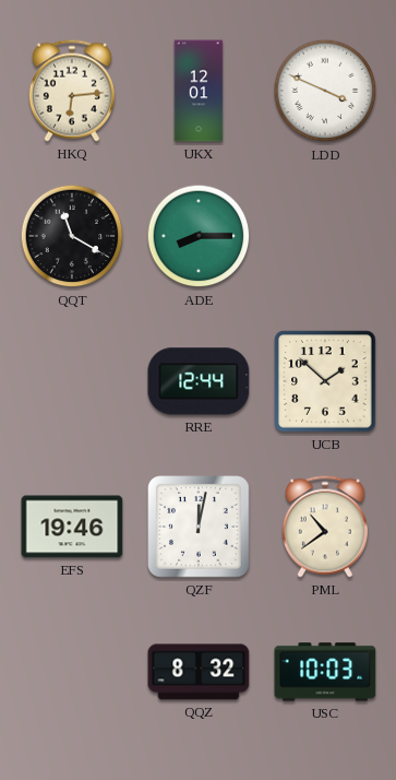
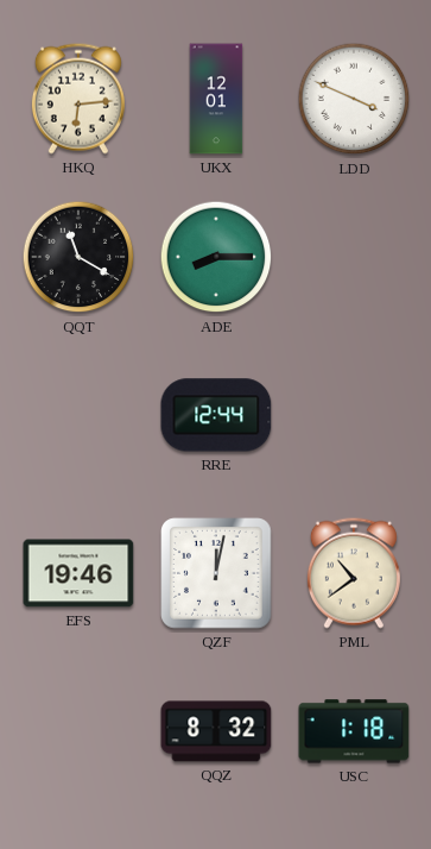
UCB: 1:52 -> none (325, 381)
USC: 10:03 -> 1:18 (354, 731)
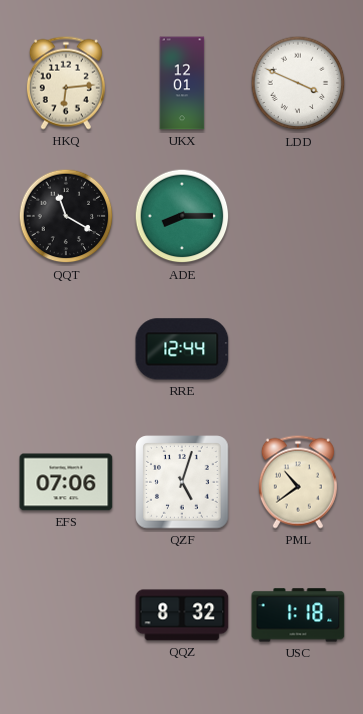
EFS: 19:46 -> 07:06 (66, 482)
QZF: 12:02 -> 5:03 (182, 482)
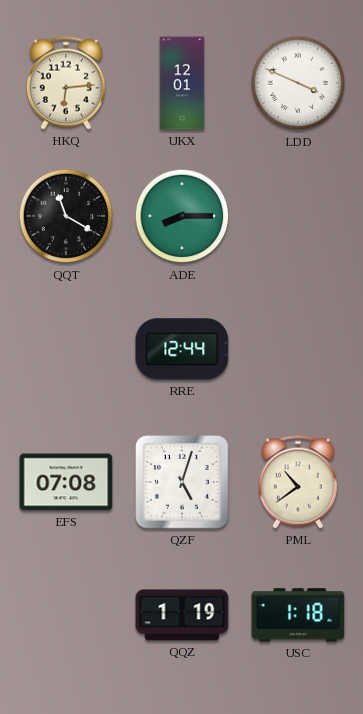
EFS: 07:06 -> 07:08 (66, 482)
QQZ: 8:32 -> 1:19 (182, 615)
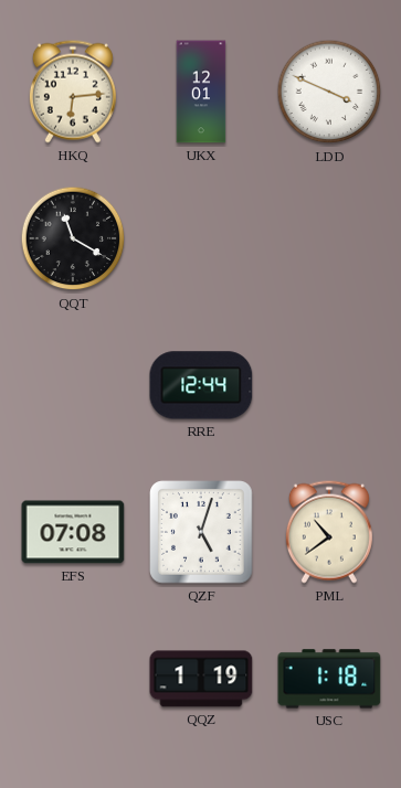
ADE: 8:15 -> none (182, 216)
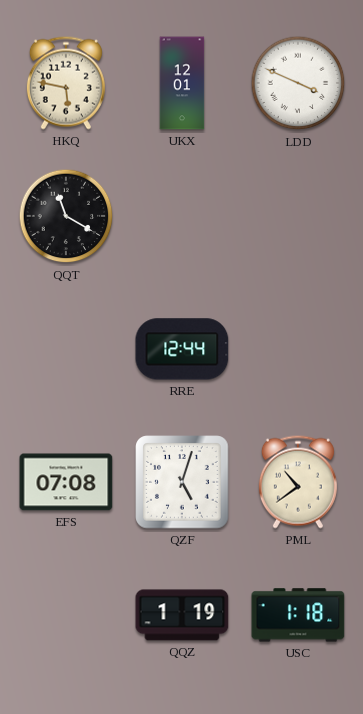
HKQ: 6:14 -> 5:47 (66, 83)
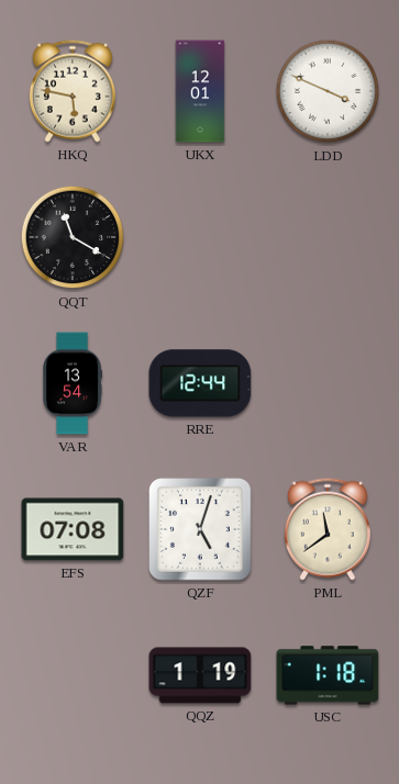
VAR: none -> 13:54 (73, 383)
PML: 10:39 -> 11:39 (328, 529)
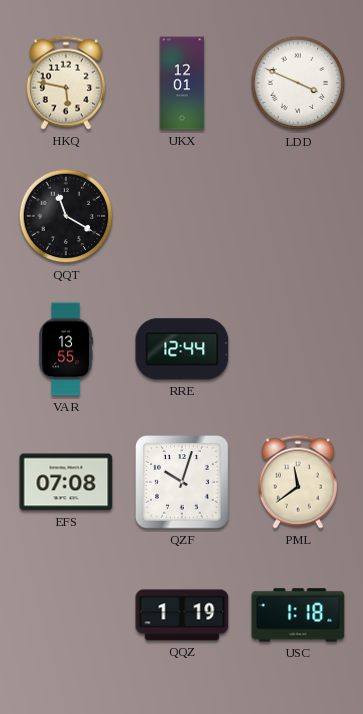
VAR: 13:54 -> 13:55 (66, 349)
QZF: 5:03 -> 10:03 (182, 482)
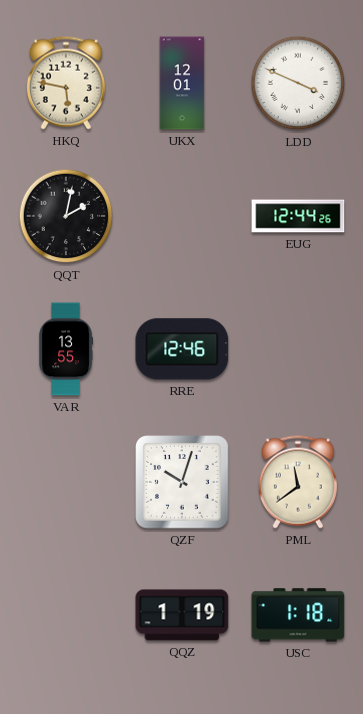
QQT: 11:20 -> 2:02 (66, 216)
EUG: none -> 12:44 (298, 216)
RRE: 12:44 -> 12:46 (182, 349)
EFS: 07:08 -> none (66, 482)
